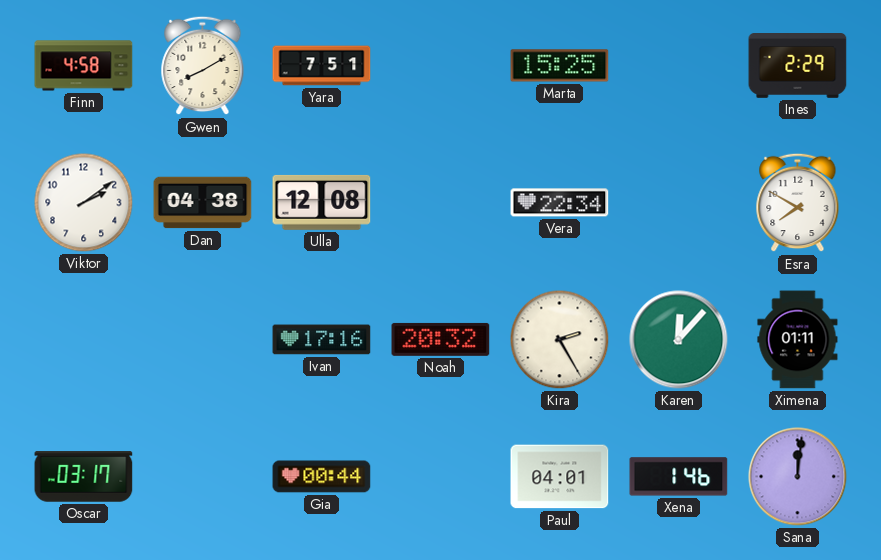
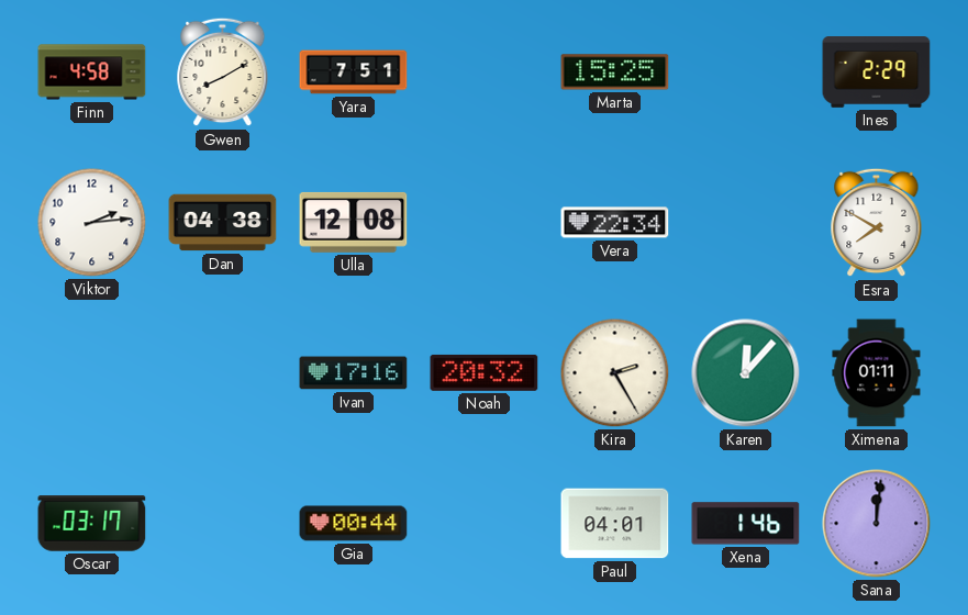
Viktor: 2:09 -> 2:14 (92, 223)
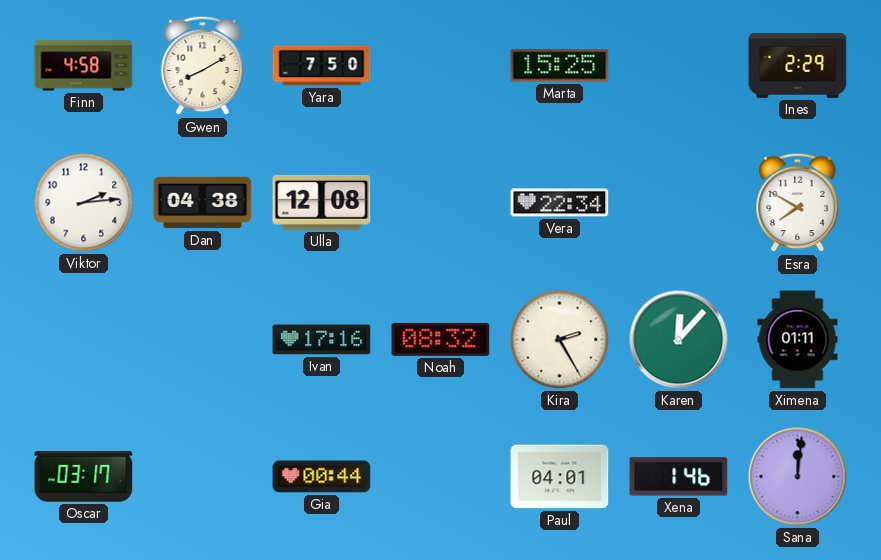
Yara: 7:51 -> 7:50 (322, 66)
Noah: 20:32 -> 08:32 (441, 339)
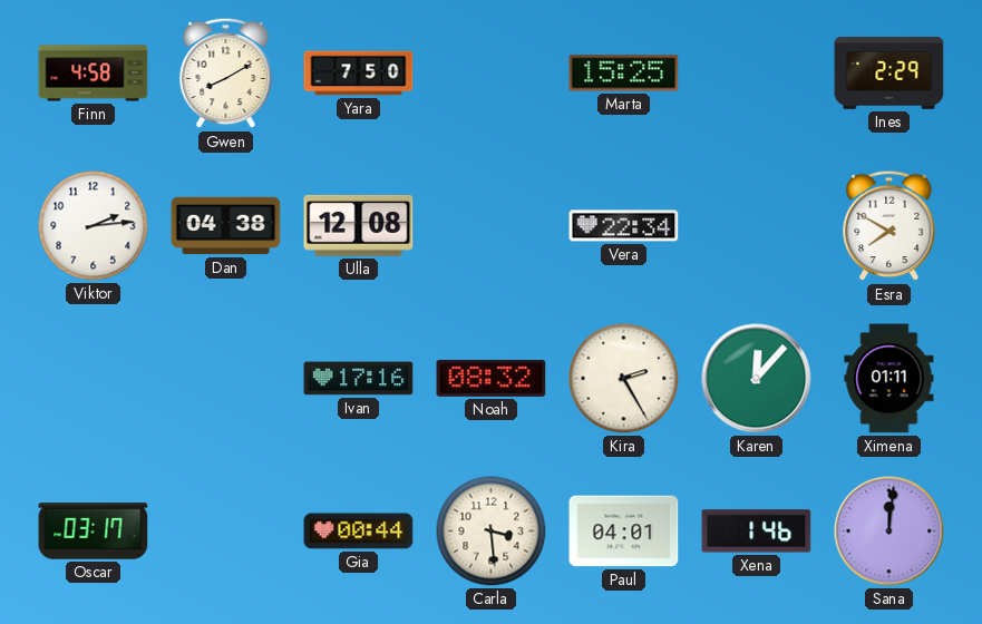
Carla: none -> 3:29 (492, 532)
